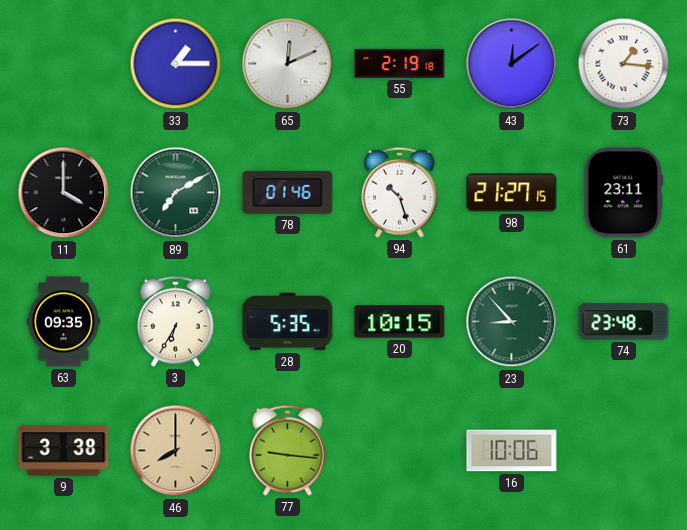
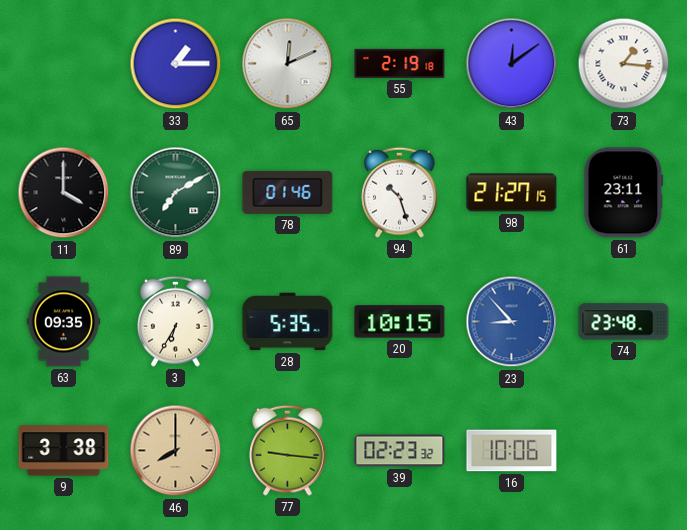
23 dial: green -> blue (512, 322)
39: none -> 02:23 (400, 451)
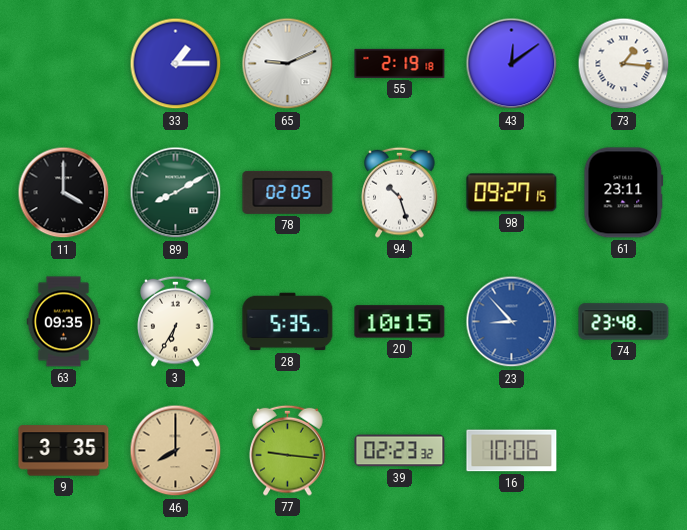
65: 12:11 -> 9:11 (288, 64)
89: 7:10 -> 8:10 (176, 193)
78: 01:46 -> 02:05 (288, 192)
98: 21:27 -> 09:27 (512, 193)
9: 3:38 -> 3:35 (64, 451)
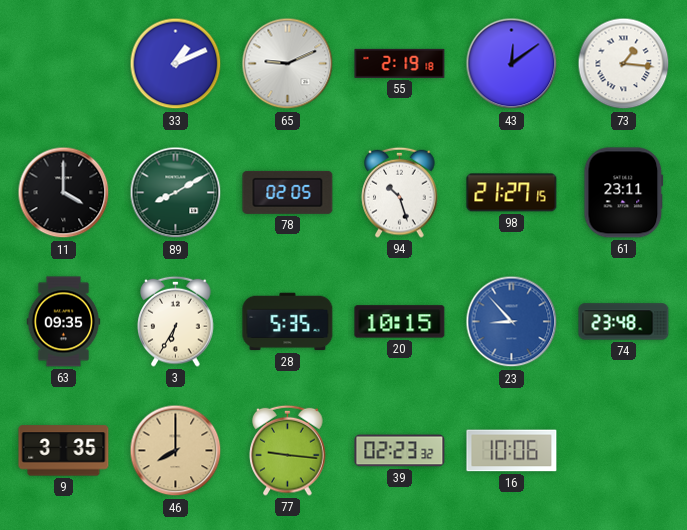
33: 1:15 -> 1:11 (176, 64)
98: 09:27 -> 21:27 (512, 193)
